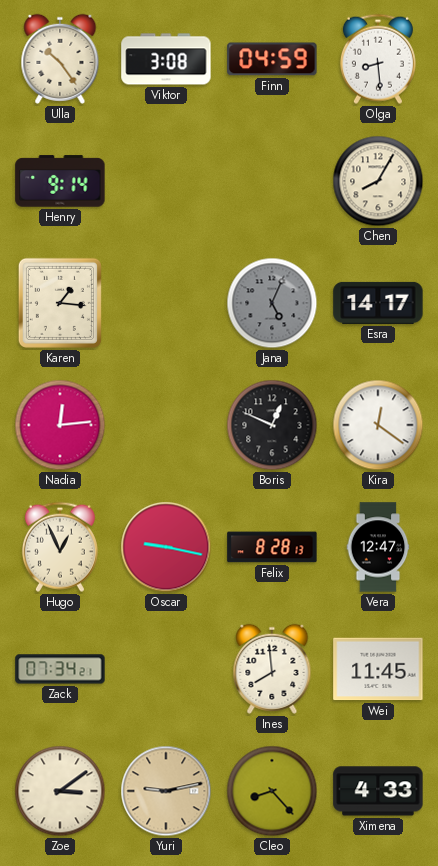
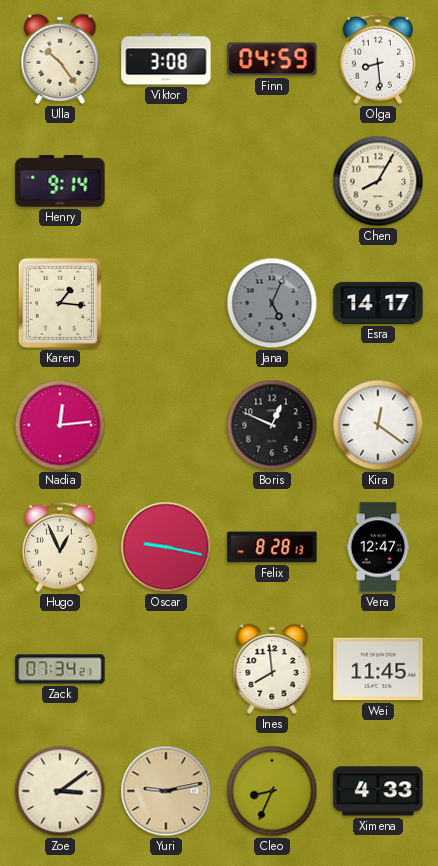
Cleo: 8:23 -> 8:34 (272, 791)
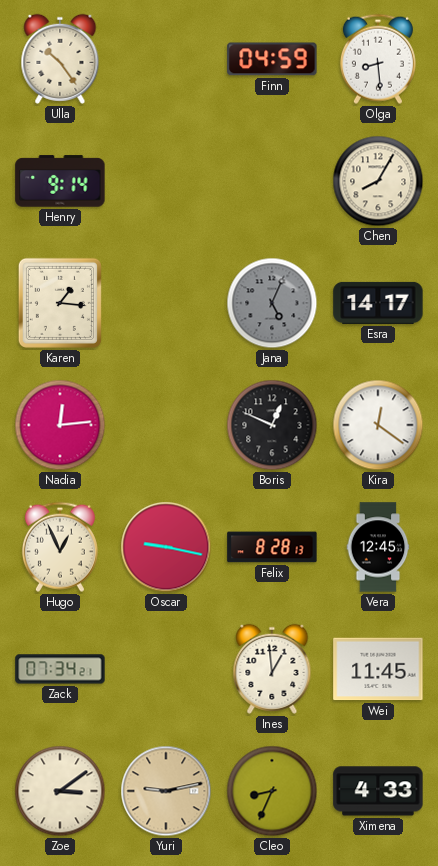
Viktor: 3:08 -> none (166, 59)
Vera: 12:47 -> 12:45 (378, 547)
Ines: 7:59 -> 12:59 (272, 669)
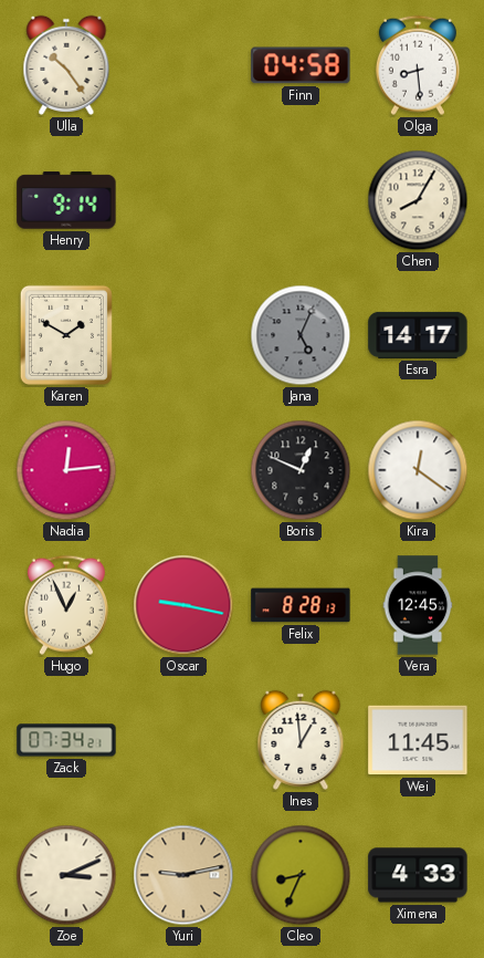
Finn: 04:59 -> 04:58 (301, 65)
Karen: 1:16 -> 1:50 (66, 335)
Zoe: 3:09 -> 3:11 (66, 875)
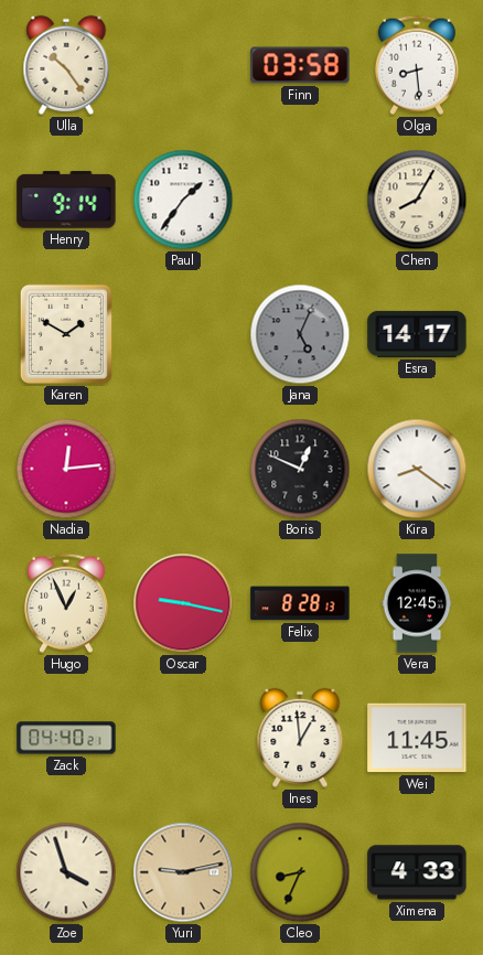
Finn: 04:58 -> 03:58 (300, 65)
Paul: none -> 1:36 (183, 200)
Kira: 12:21 -> 8:21 (417, 469)
Zack: 07:34 -> 04:40 (66, 738)
Zoe: 3:11 -> 3:57 (66, 872)
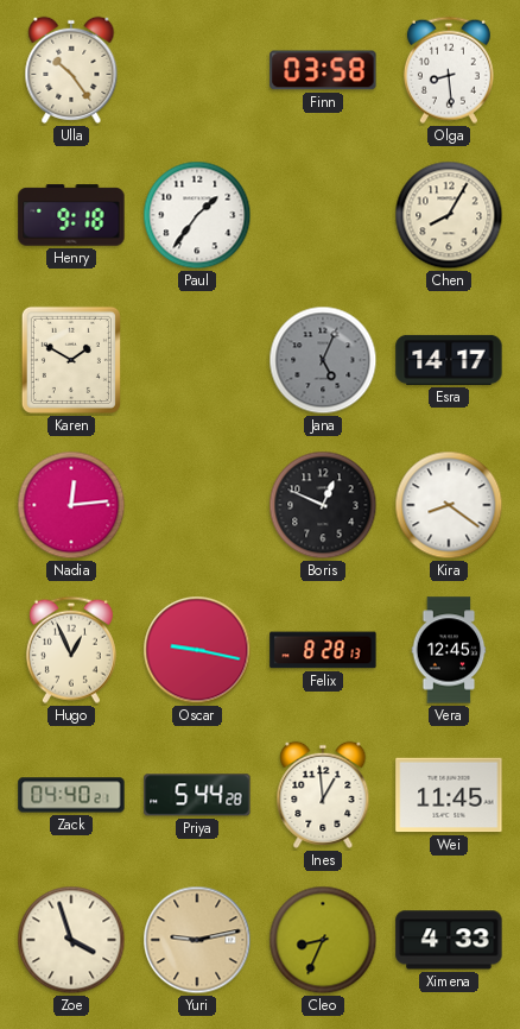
Henry: 9:14 -> 9:18 (71, 215)
Priya: none -> 5:44 (197, 795)
